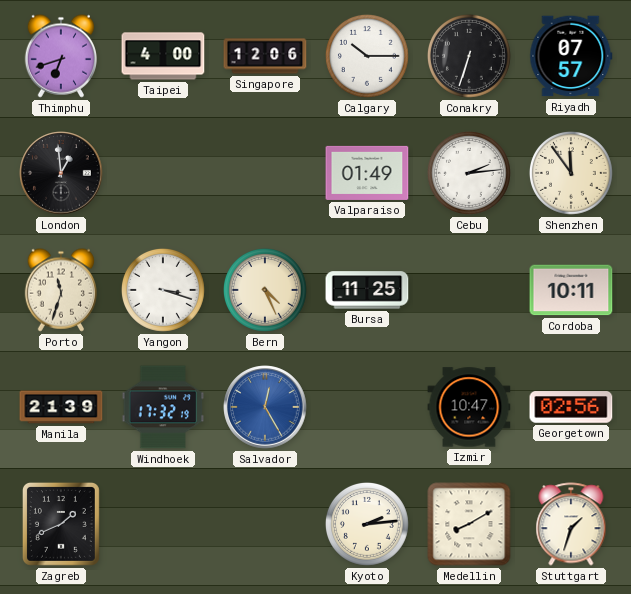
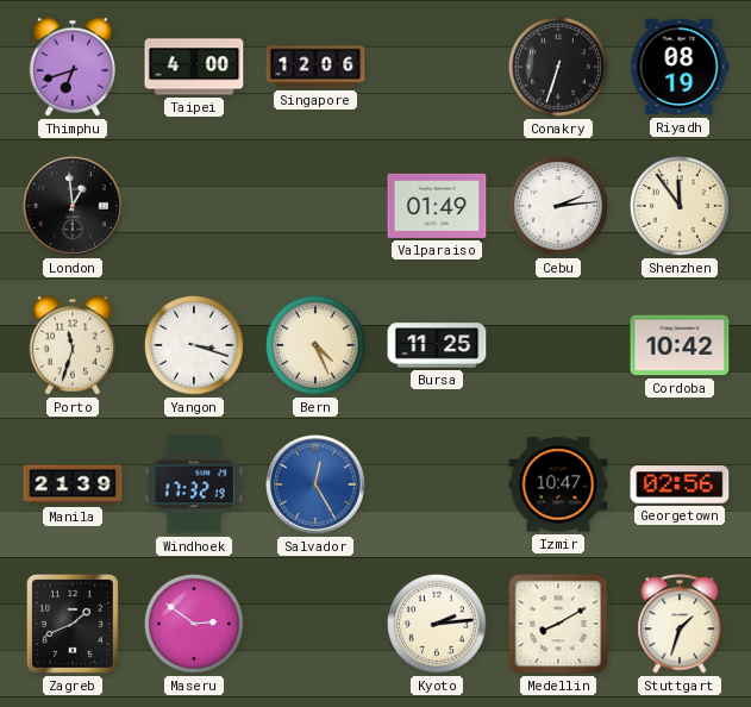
Calgary: 10:15 -> none (367, 56)
Riyadh: 07:57 -> 08:19 (680, 67)
Cordoba: 10:11 -> 10:42 (680, 345)
Maseru: none -> 2:51 (194, 624)
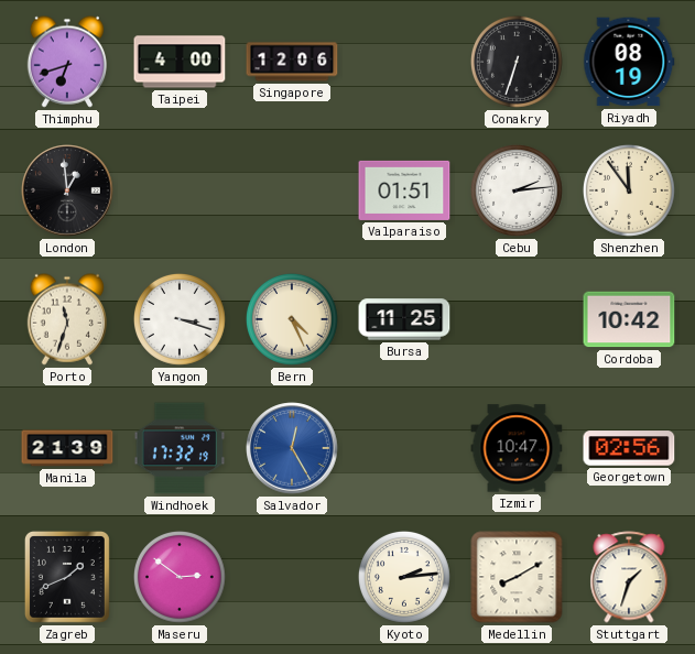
Valparaiso: 01:49 -> 01:51 (404, 190)
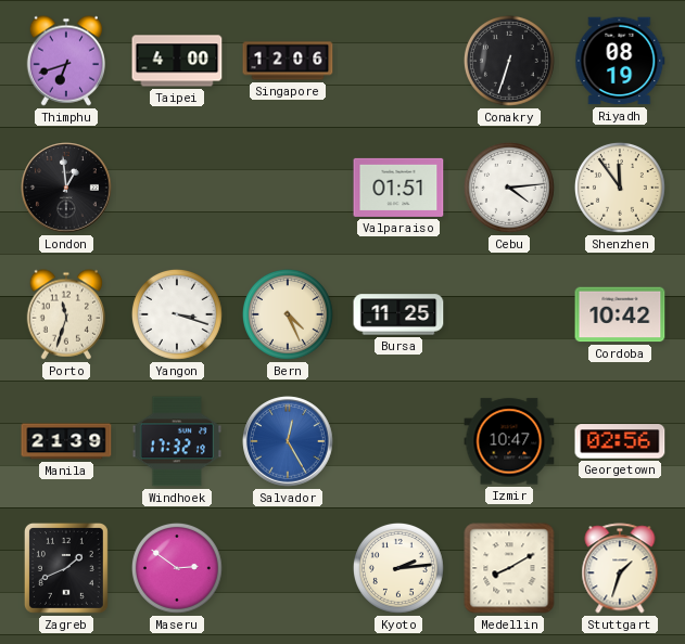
Cebu: 2:14 -> 4:14 (509, 188)
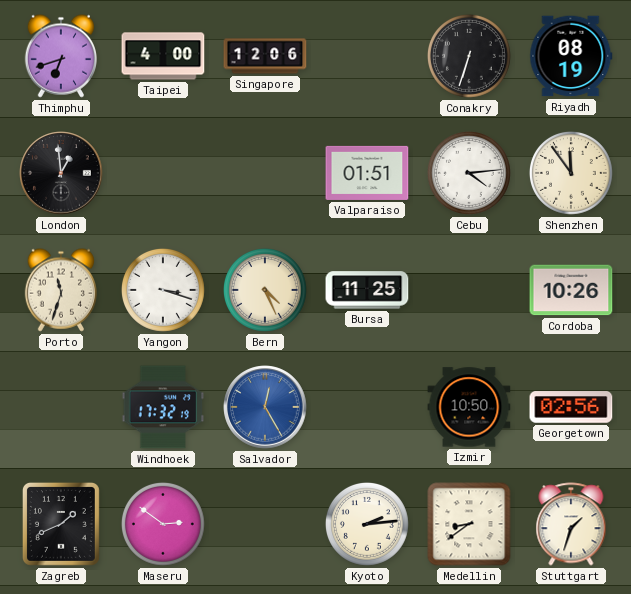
Cordoba: 10:42 -> 10:26 (571, 290)
Manila: 21:39 -> none (66, 441)
Izmir: 10:47 -> 10:50 (469, 407)
Medellin: 8:10 -> 8:39 (469, 524)
